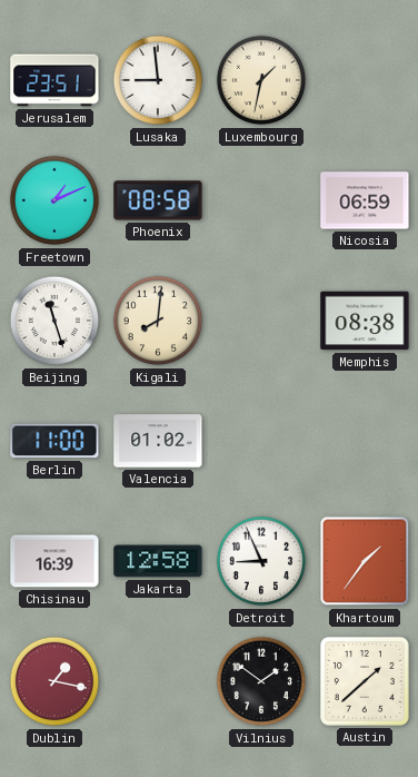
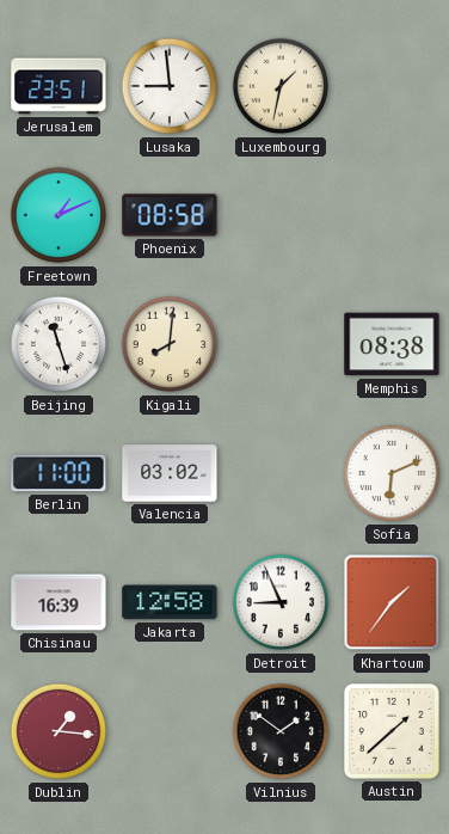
Nicosia: 06:59 -> none (365, 200)
Valencia: 01:02 -> 03:02 (170, 473)
Sofia: none -> 6:11 (392, 473)
Dublin: 1:17 -> 1:16 (59, 731)
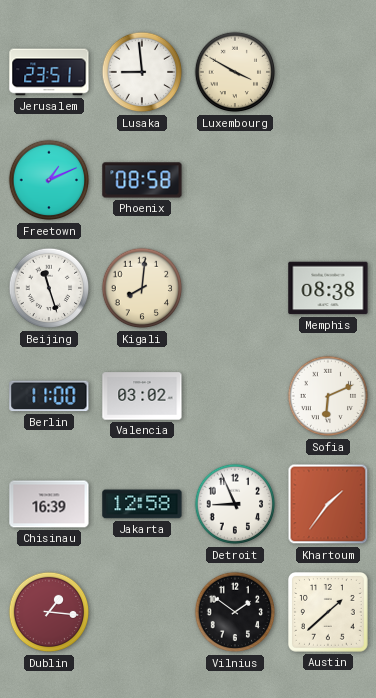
Luxembourg: 1:32 -> 3:50 (235, 72)
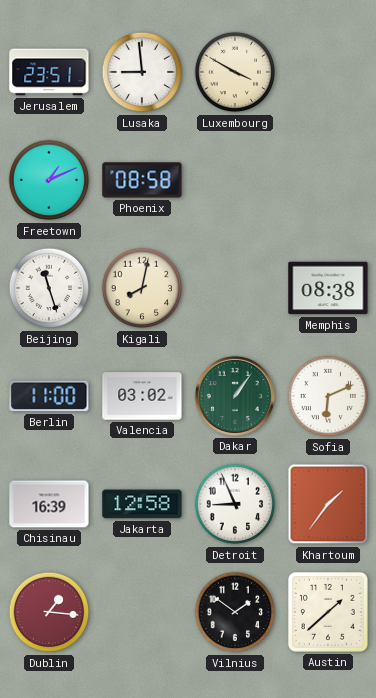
Kigali: 8:01 -> 8:02 (142, 288)
Dakar: none -> 1:06 (235, 396)
